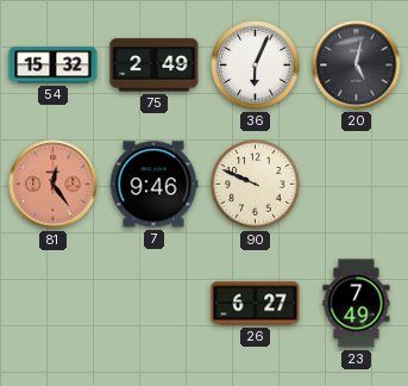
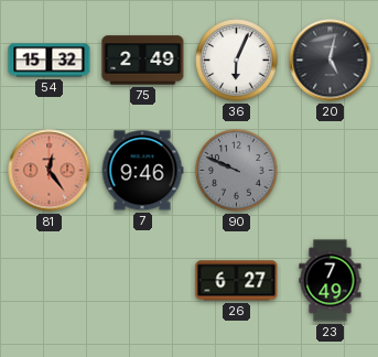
90 dial: cream -> grey (237, 171)
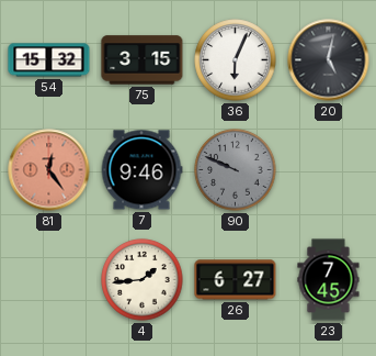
75: 2:49 -> 3:15 (143, 60)
4: none -> 1:44 (143, 280)
23: 7:49 -> 7:45 (329, 280)
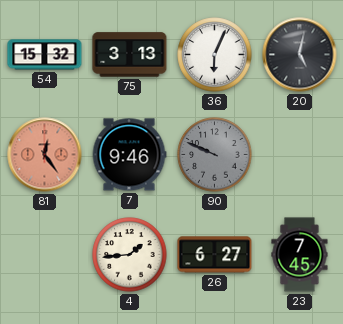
75: 3:15 -> 3:13 (130, 55)
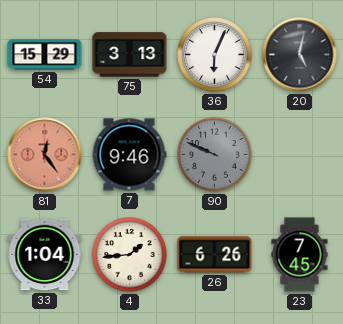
54: 15:32 -> 15:29 (45, 55)
33: none -> 1:04 (45, 255)
26: 6:27 -> 6:26 (215, 255)
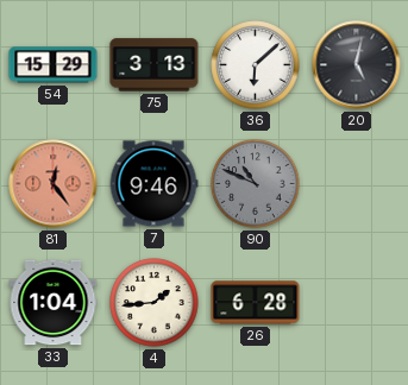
36: 6:04 -> 6:08 (256, 65)
90: 9:49 -> 10:49 (256, 184)
26: 6:26 -> 6:28 (256, 303)
23: 7:45 -> none (300, 255)
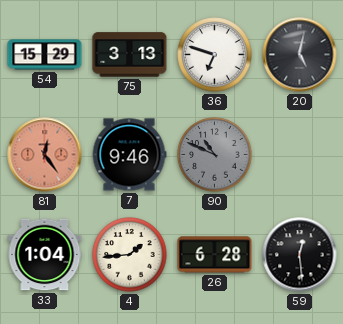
36: 6:08 -> 6:48 (215, 55)
59: none -> 12:29 (300, 255)
